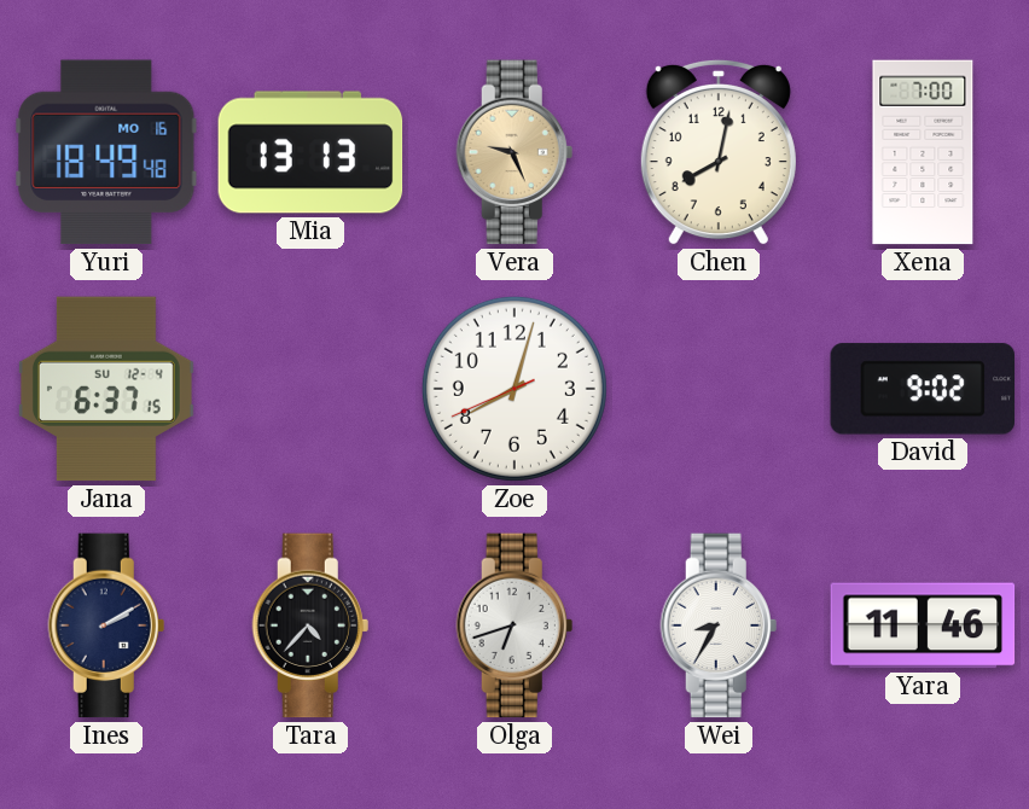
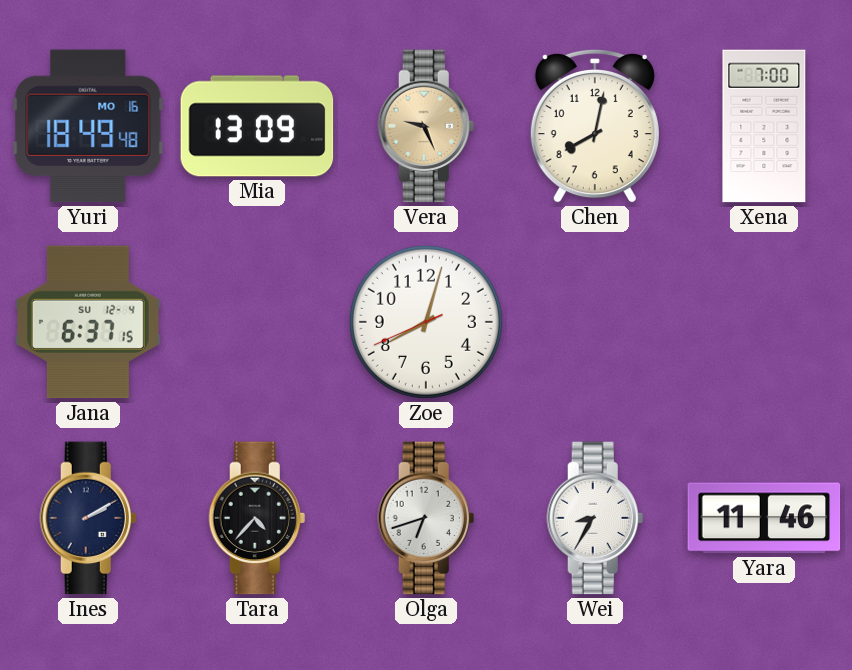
Mia: 13:13 -> 13:09 (257, 126)
David: 9:02 -> none (923, 389)
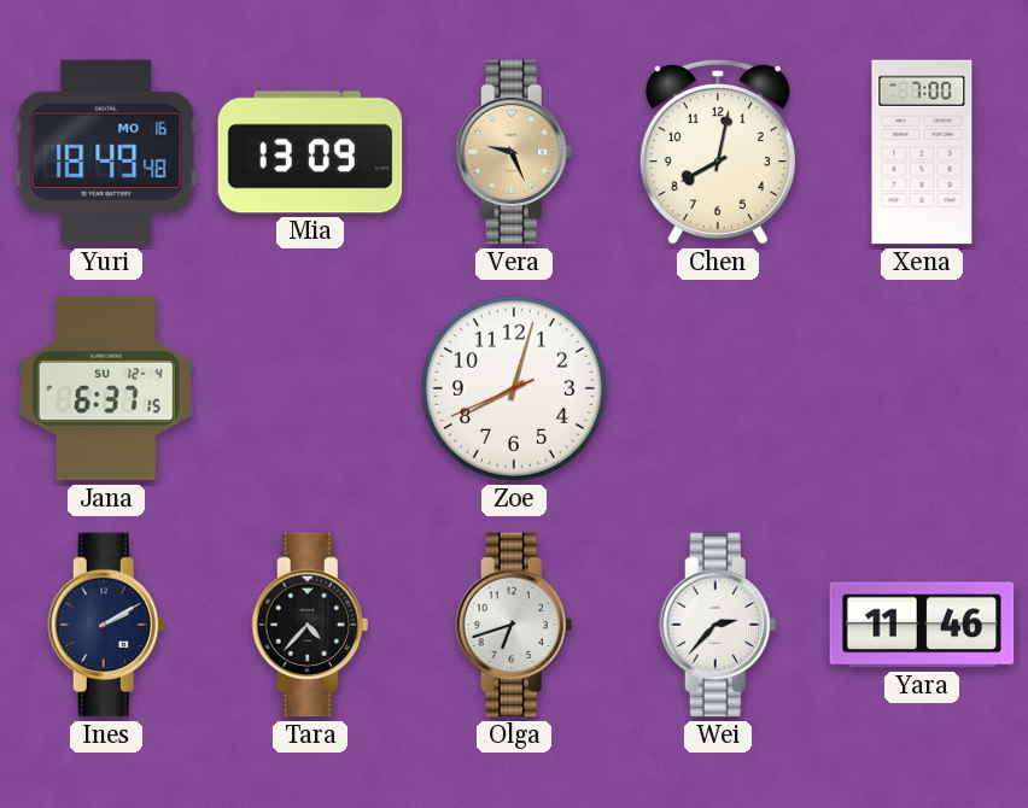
Wei: 8:35 -> 2:37 (718, 625)
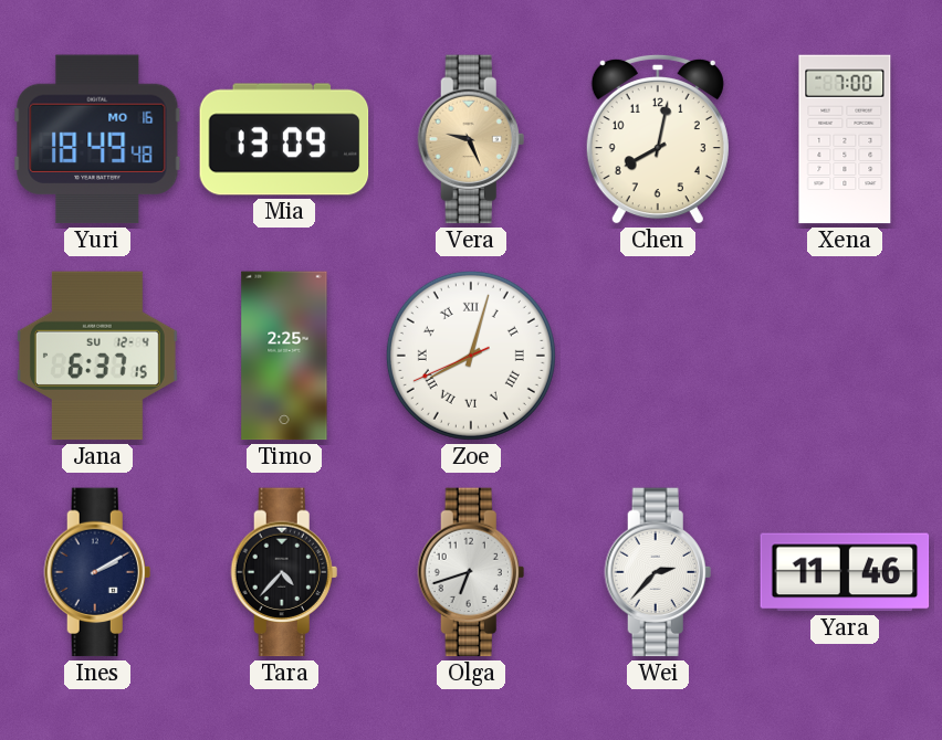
Timo: none -> 2:25 (284, 356)
Zoe numerals: Arabic -> Roman (471, 356)
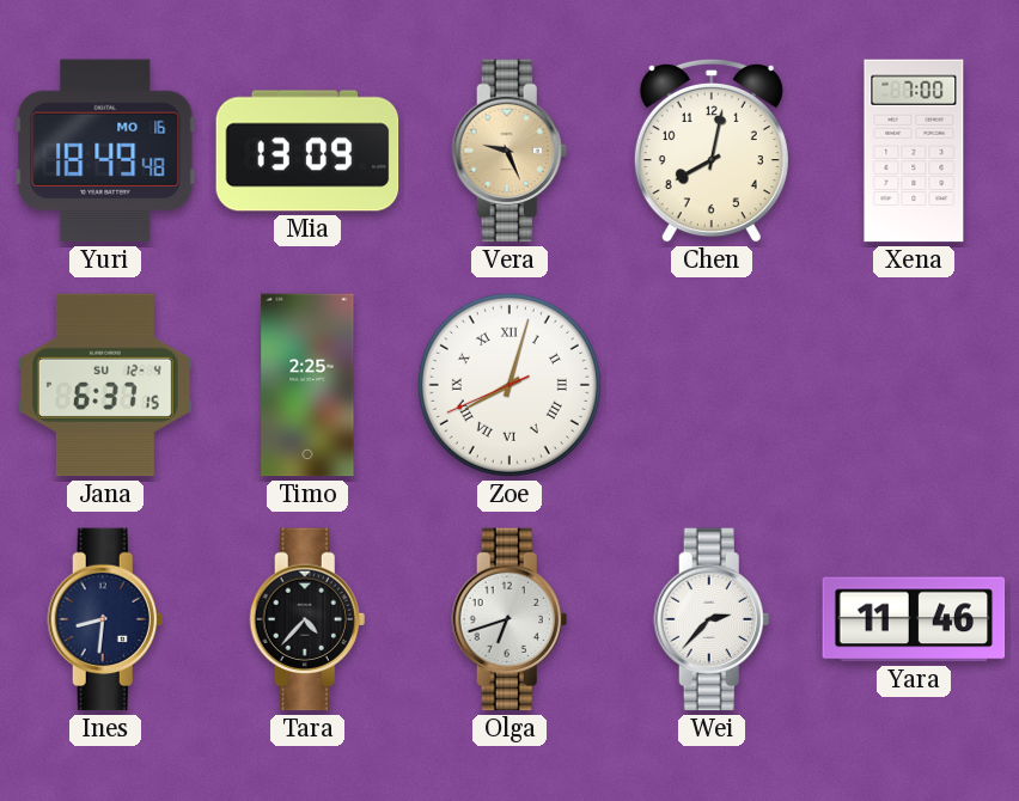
Ines: 2:10 -> 8:31 (105, 619)
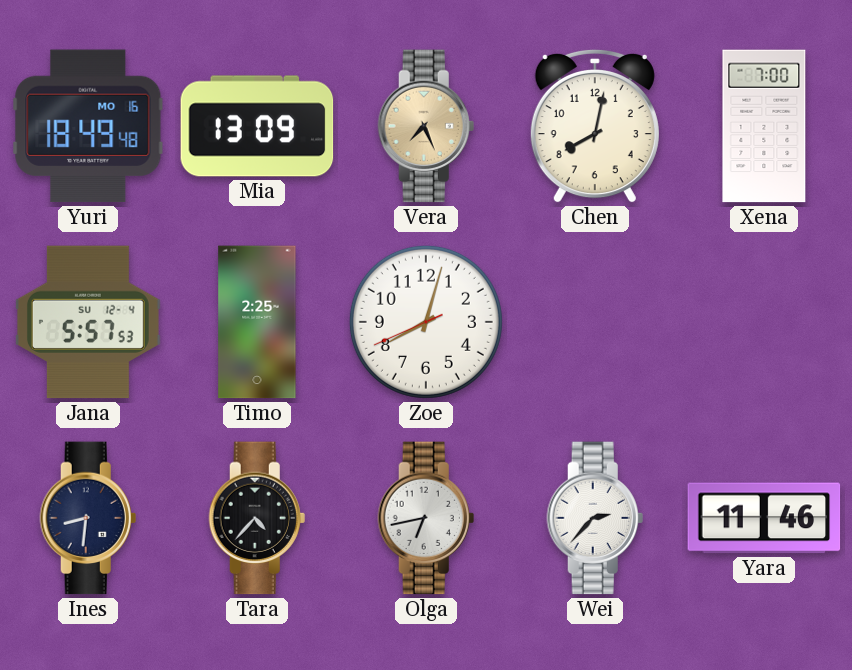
Vera: 9:26 -> 7:26 (426, 126)
Jana: 6:37 -> 5:57 (88, 322)
Zoe numerals: Roman -> Arabic (426, 322)
Olga: 6:42 -> 6:43 (426, 518)
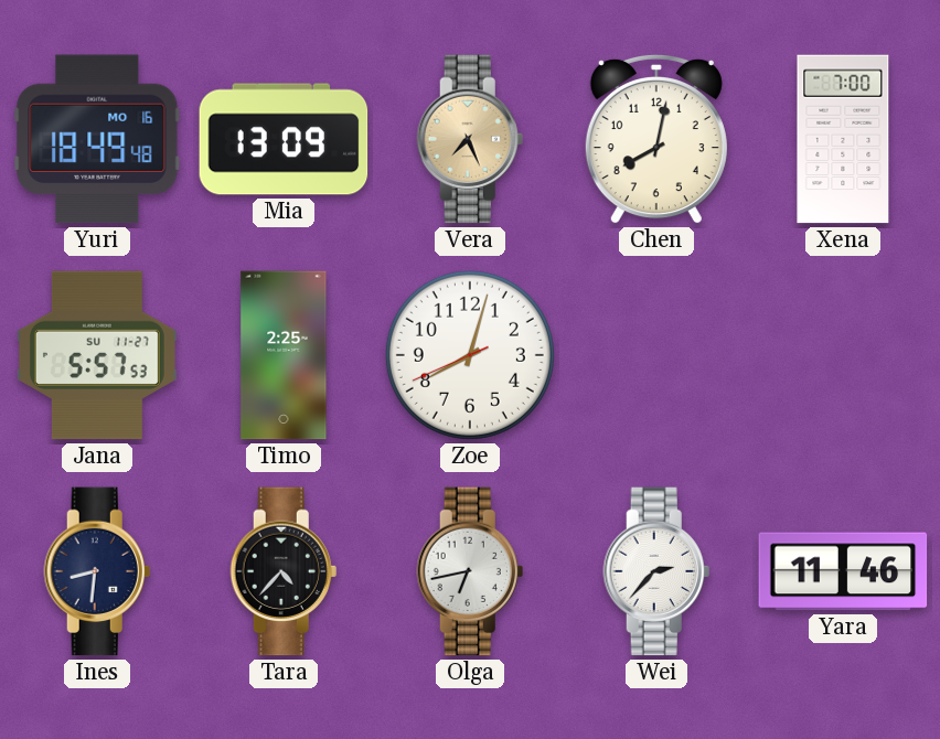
Jana date: SU 12-4 -> SU 11-27 (97, 355)
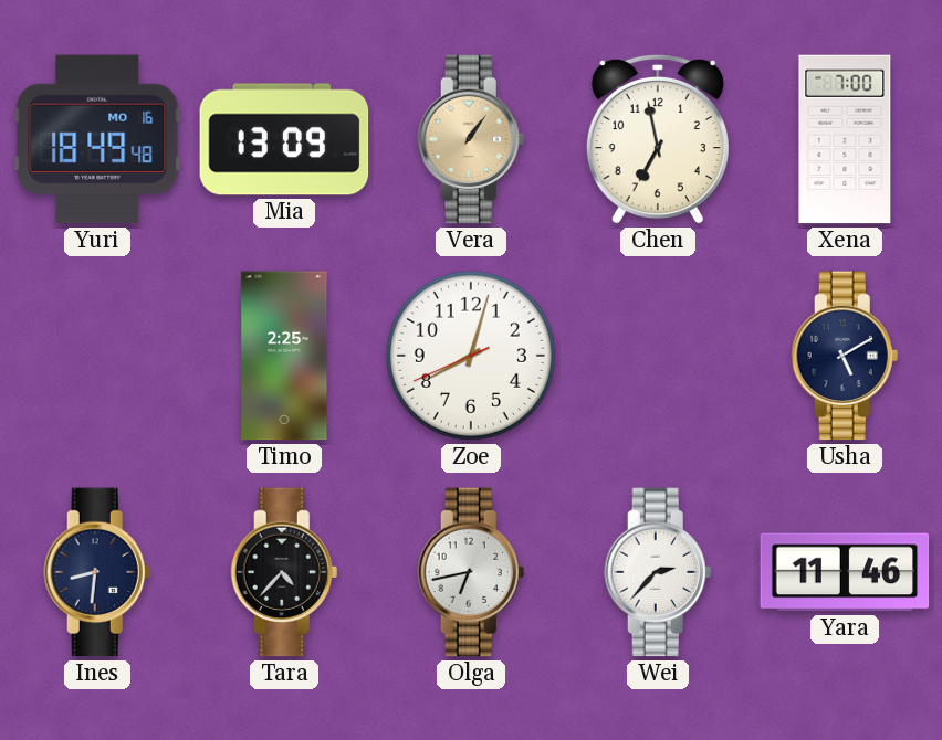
Vera: 7:26 -> 1:06 (471, 139)
Chen: 8:02 -> 6:58 (658, 139)
Jana: 5:57 -> none (97, 355)
Usha: none -> 5:10 (845, 356)
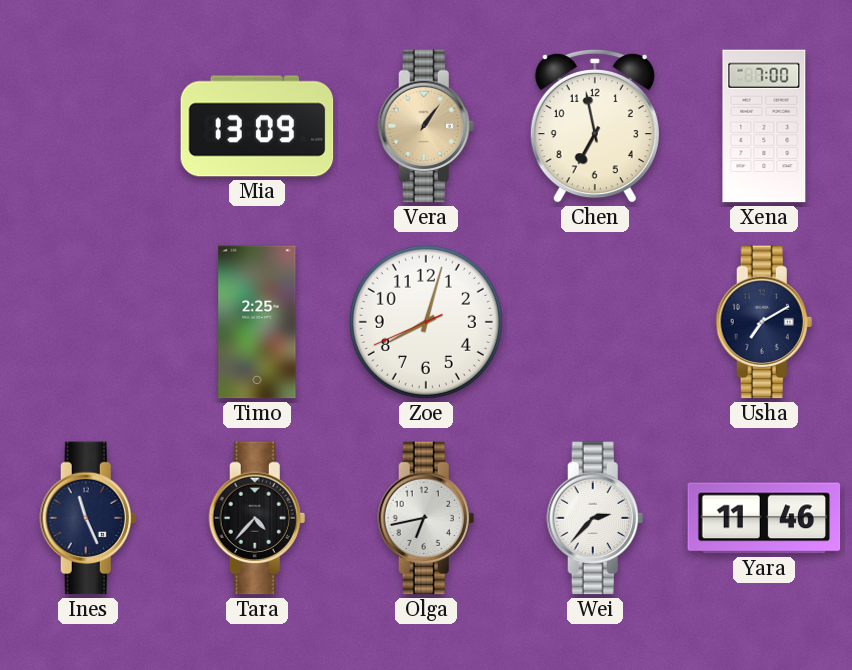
Yuri: 18:49 -> none (97, 139)
Usha: 5:10 -> 7:10 (764, 322)
Ines: 8:31 -> 11:26 (88, 518)
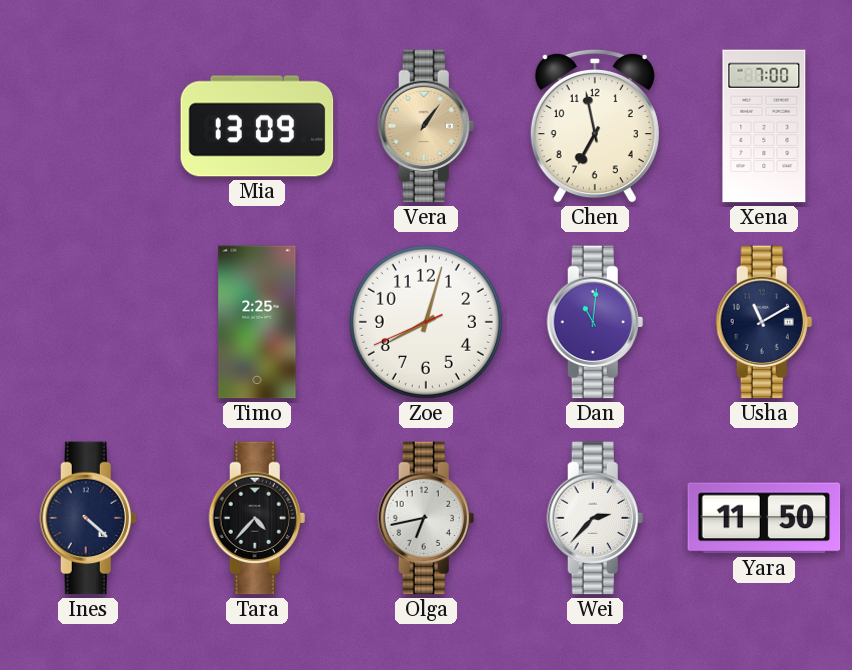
Dan: none -> 11:01 (595, 322)
Usha: 7:10 -> 11:10 (764, 322)
Ines: 11:26 -> 4:22 (88, 518)
Yara: 11:46 -> 11:50 (764, 518)
